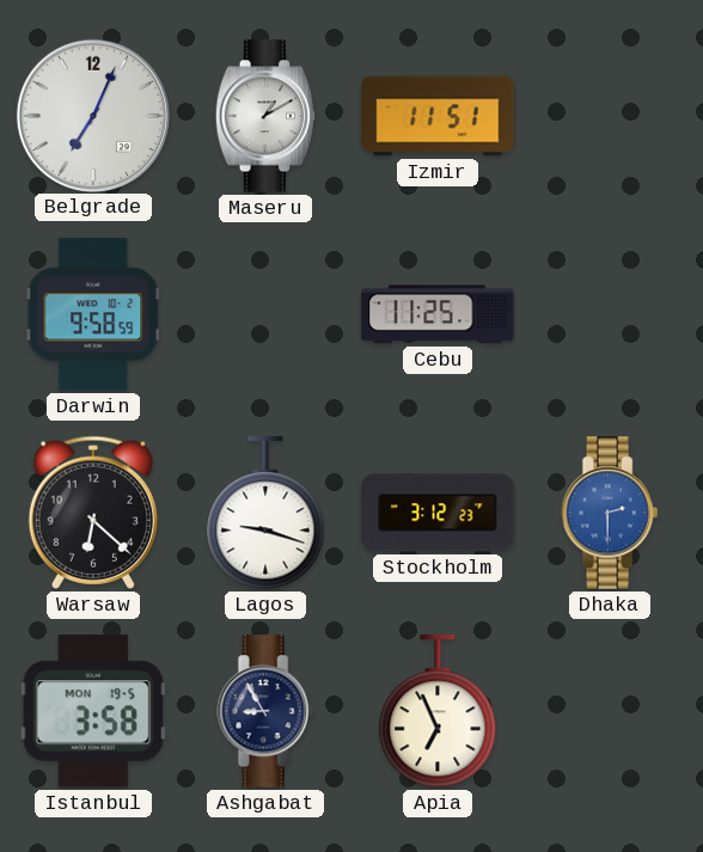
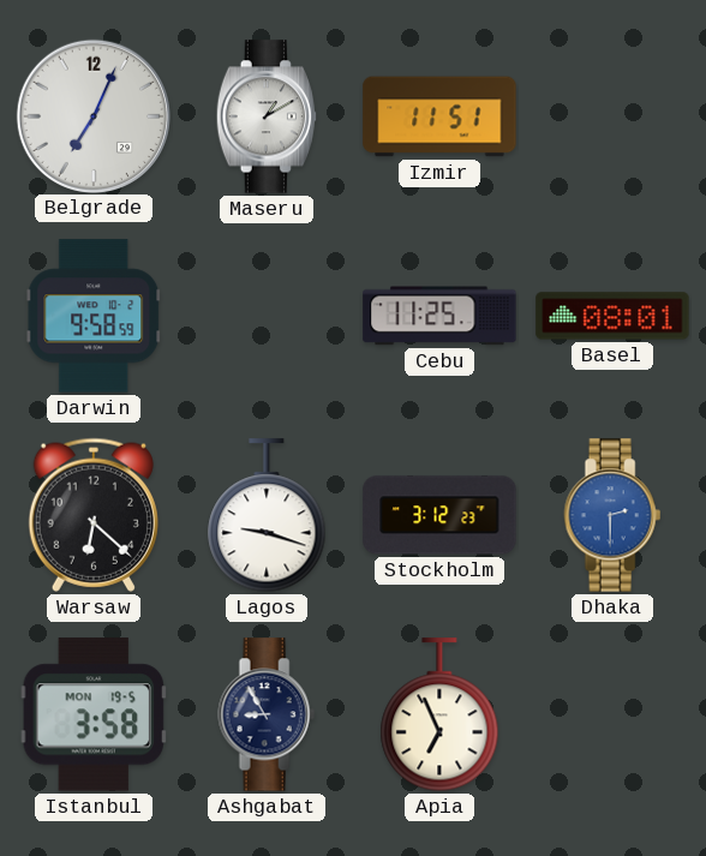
Basel: none -> 08:01 (612, 316)
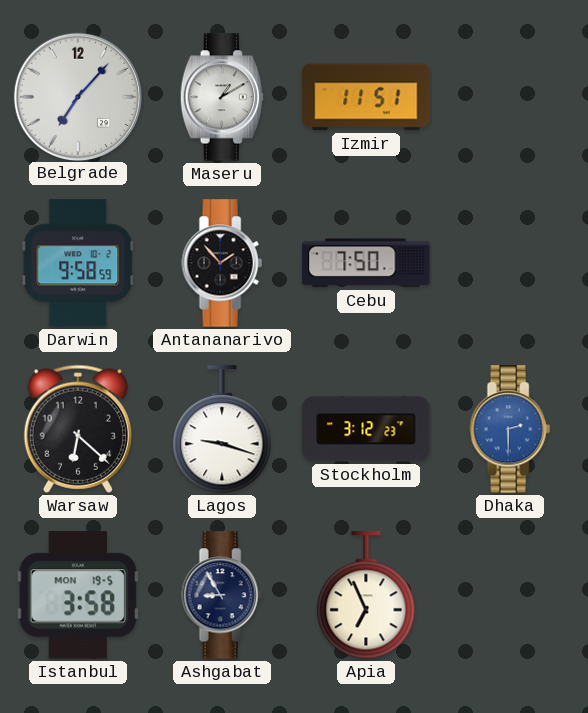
Belgrade: 7:04 -> 7:07 (77, 96)
Antananarivo: none -> 1:53 (222, 263)
Cebu: 11:25 -> 7:50 (366, 263)
Basel: 08:01 -> none (612, 316)
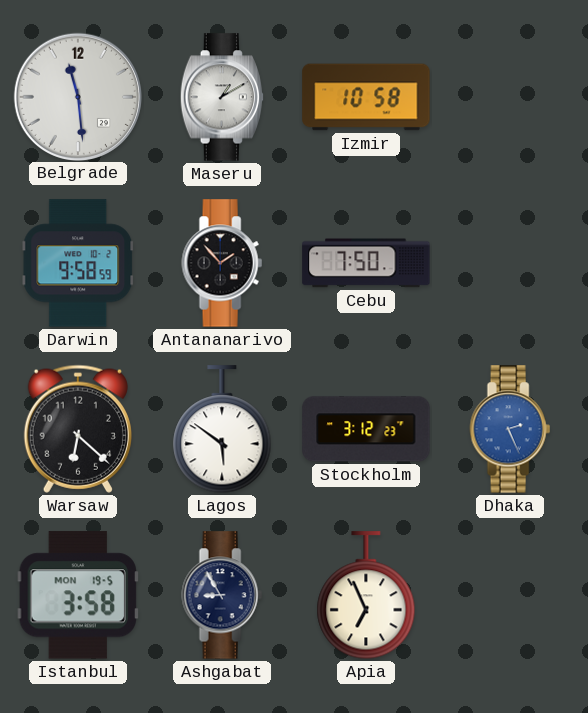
Belgrade: 7:07 -> 11:29 (77, 96)
Izmir: 11:51 -> 10:58 (366, 97)
Lagos: 9:18 -> 5:51 (222, 430)
Dhaka: 2:30 -> 2:26 (510, 429)
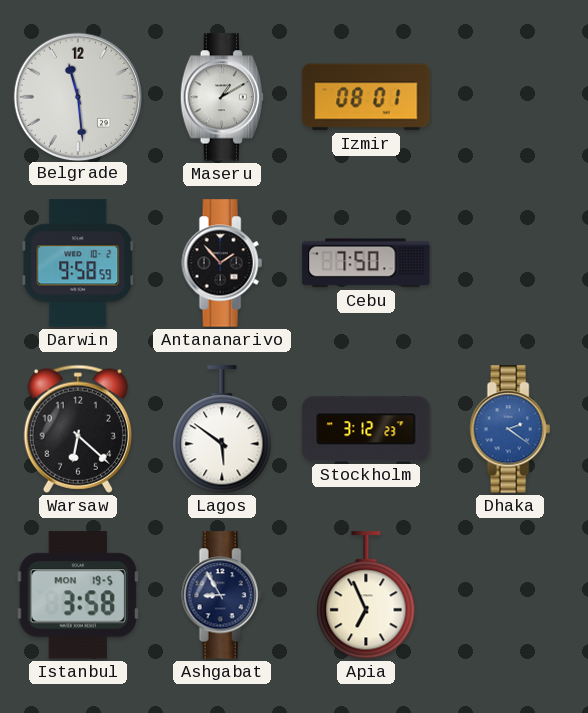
Izmir: 10:58 -> 08:01 (366, 97)
Dhaka: 2:26 -> 2:21 (510, 429)
